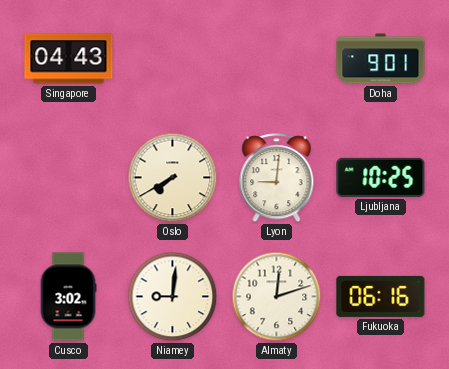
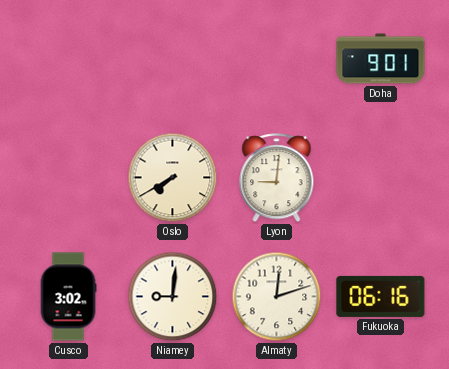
Singapore: 04:43 -> none (69, 59)
Ljubljana: 10:25 -> none (381, 177)
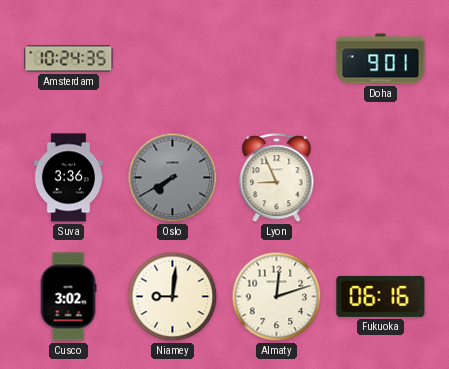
Amsterdam: none -> 10:24 (69, 59)
Suva: none -> 3:36 (68, 178)
Oslo dial: cream -> grey (173, 178)
Lyon: 9:01 -> 8:56 (277, 178)
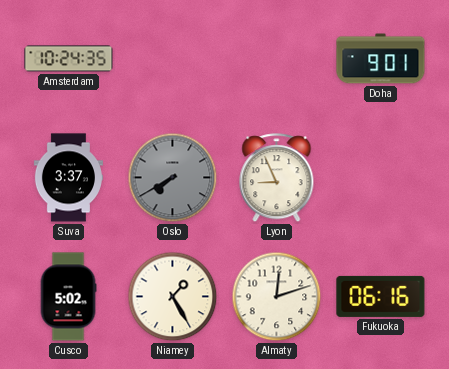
Suva: 3:36 -> 3:37 (68, 178)
Cusco: 3:02 -> 5:02 (68, 297)
Niamey: 9:01 -> 1:25 (173, 297)
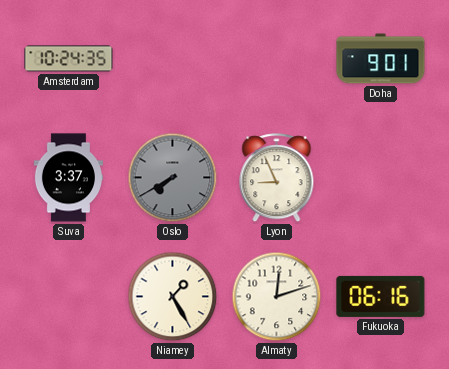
Cusco: 5:02 -> none (68, 297)
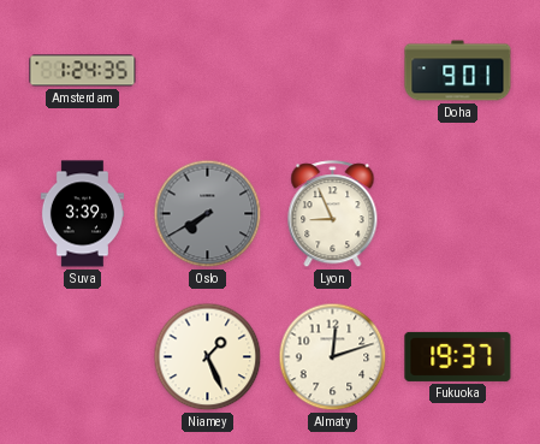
Amsterdam: 10:24 -> 1:24 (83, 71)
Suva: 3:37 -> 3:39 (82, 214)
Niamey: 1:25 -> 1:26 (208, 357)
Fukuoka: 06:16 -> 19:37 (458, 356)
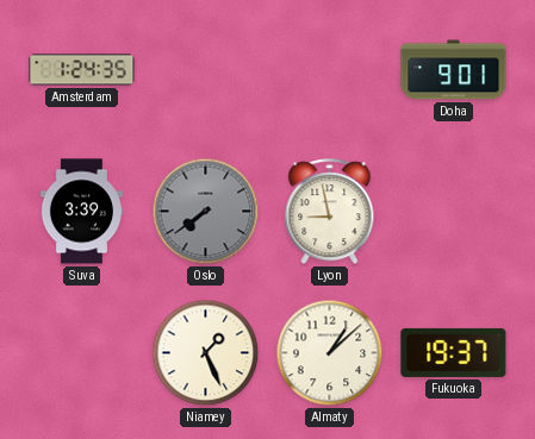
Oslo: 7:40 -> 7:39 (206, 212)
Lyon: 8:56 -> 8:58 (330, 212)
Almaty: 12:12 -> 1:08 (330, 353)
